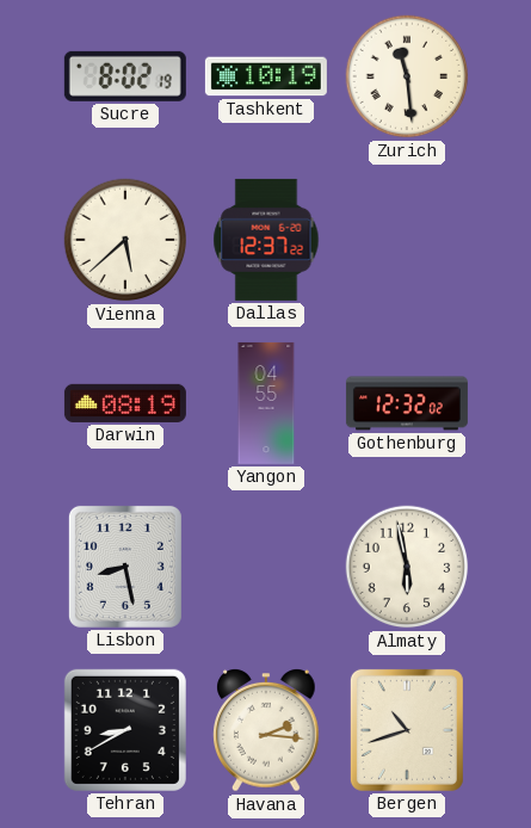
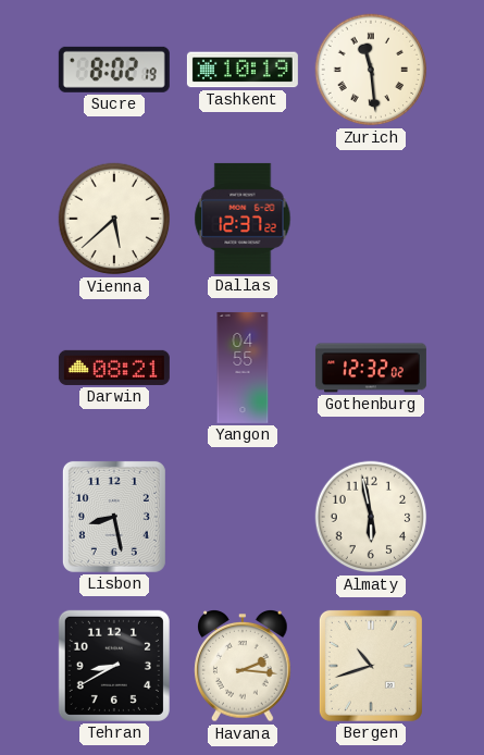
Darwin: 08:19 -> 08:21 (114, 368)
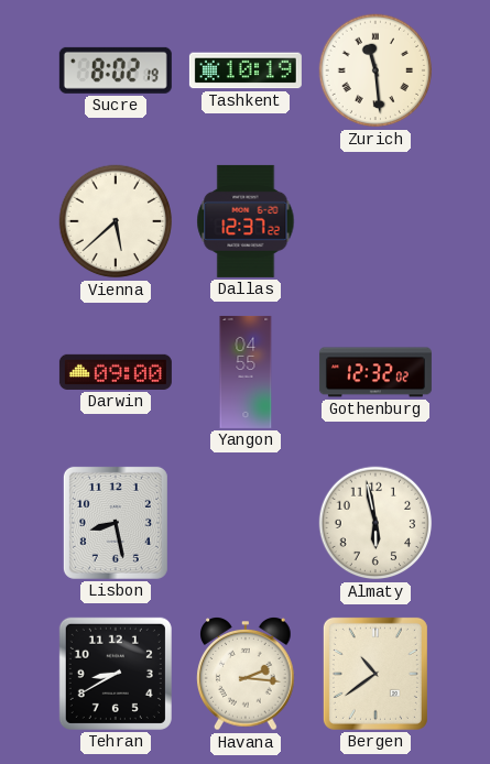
Darwin: 08:21 -> 09:00 (116, 372)
Bergen: 10:42 -> 10:39 (375, 674)
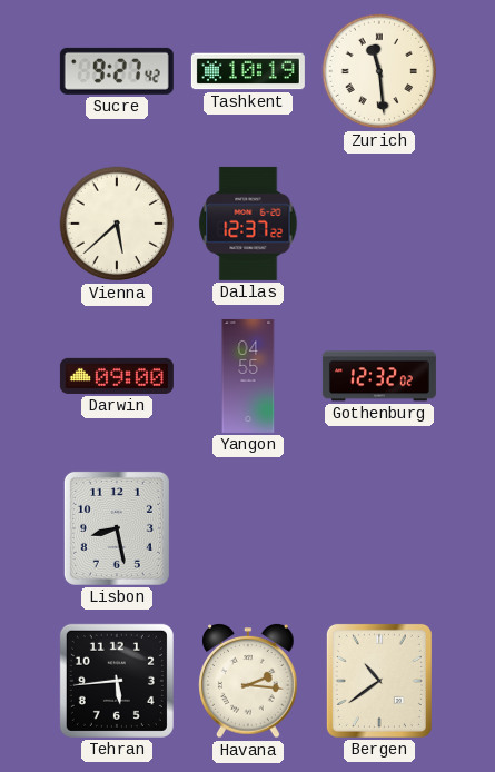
Sucre: 8:02 -> 9:27 (117, 71)
Almaty: 5:58 -> none (375, 523)
Tehran: 8:40 -> 5:44 (117, 681)
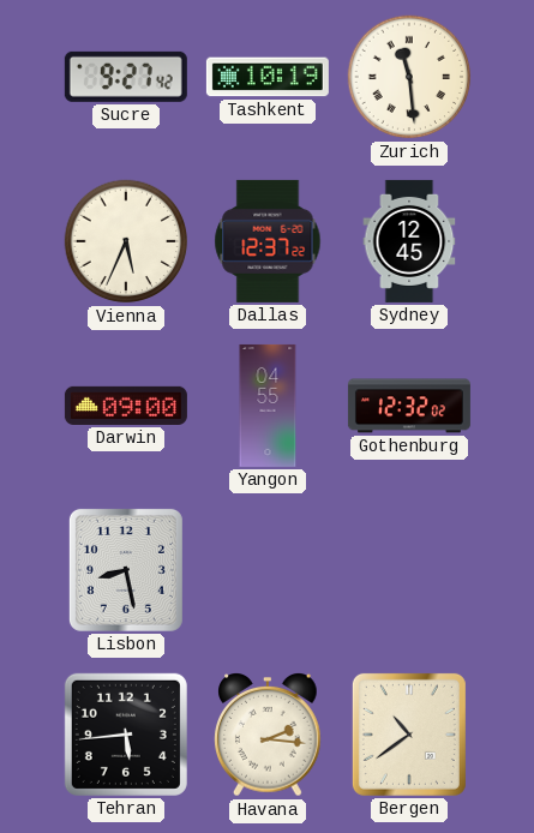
Vienna: 5:38 -> 5:34 (126, 241)
Sydney: none -> 12:45 (409, 241)
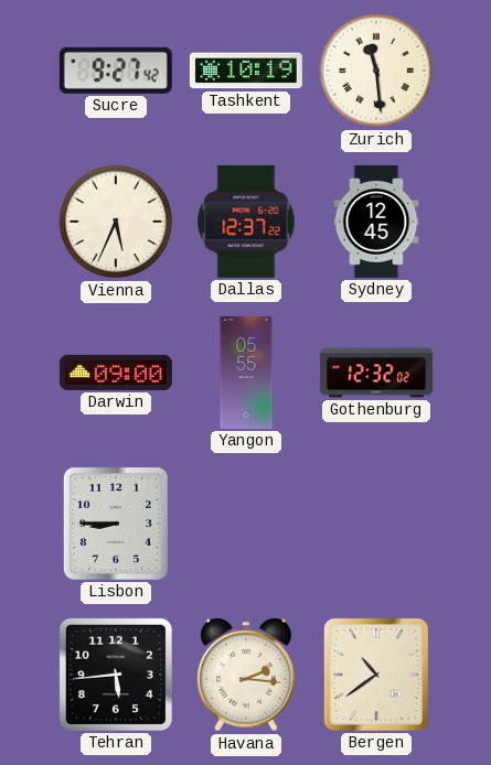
Yangon: 04:55 -> 05:55 (246, 373)
Lisbon: 8:28 -> 8:45 (116, 524)
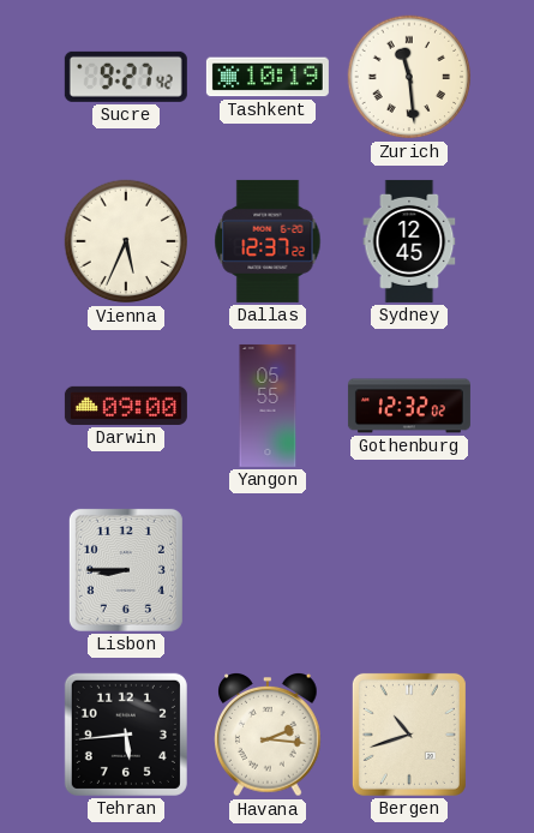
Bergen: 10:39 -> 10:42 (409, 735)
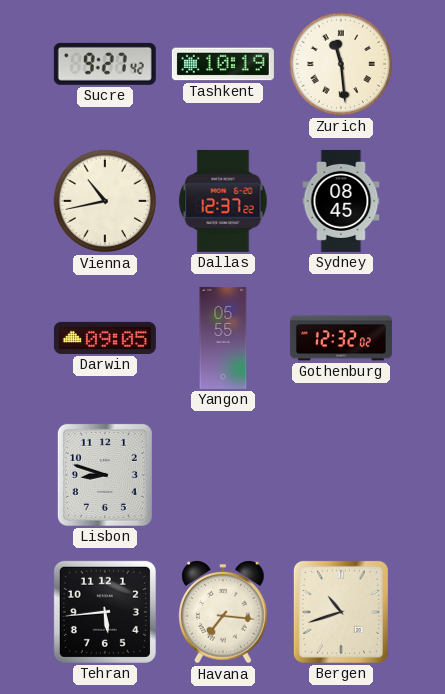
Vienna: 5:34 -> 10:43 (105, 201)
Sydney: 12:45 -> 08:45 (341, 201)
Darwin: 09:00 -> 09:05 (105, 338)
Lisbon: 8:45 -> 8:48 (105, 475)
Havana: 2:16 -> 7:16 (223, 613)
